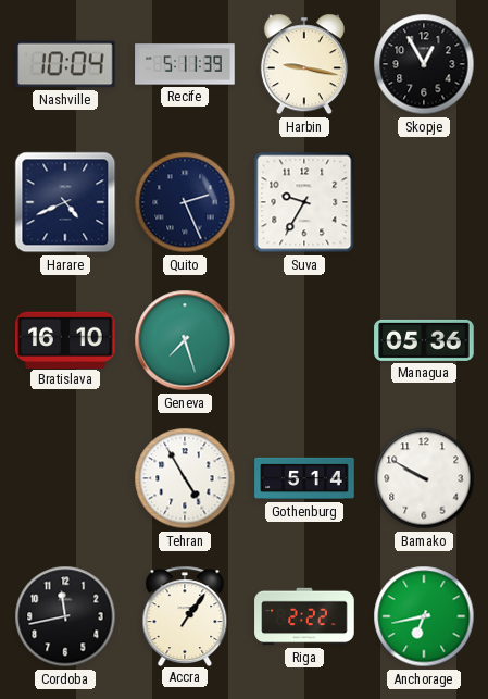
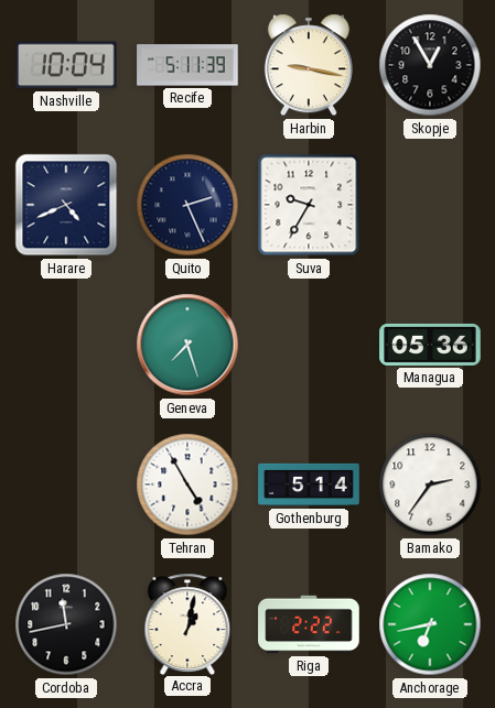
Bratislava: 16:10 -> none (65, 339)
Bamako: 9:50 -> 2:36 (430, 484)
Accra: 1:06 -> 1:02 (187, 623)
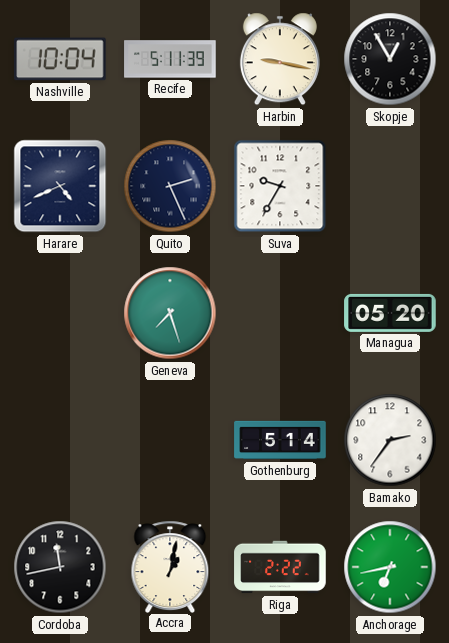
Managua: 05:36 -> 05:20 (390, 313)
Tehran: 4:55 -> none (187, 484)
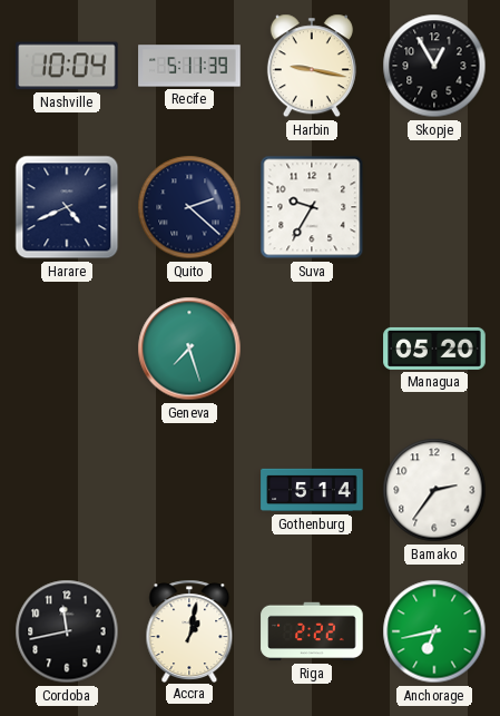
Quito: 2:26 -> 2:22 (189, 207)
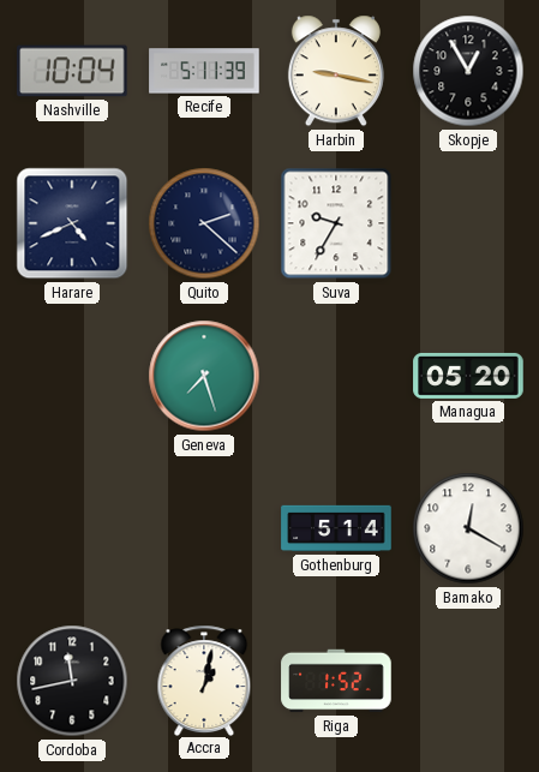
Bamako: 2:36 -> 12:20 (468, 528)
Riga: 2:22 -> 1:52 (336, 681)
Anchorage: 6:43 -> none (434, 631)
